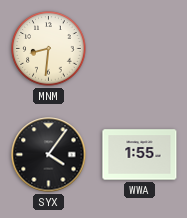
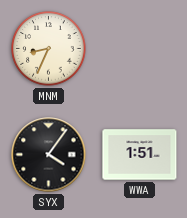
MNM: 8:31 -> 8:34 (49, 49)
WWA: 1:55 -> 1:51 (140, 155)
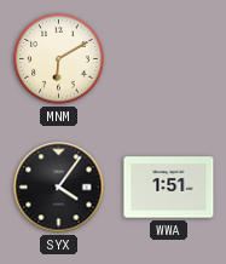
MNM: 8:34 -> 6:10 (59, 59)
